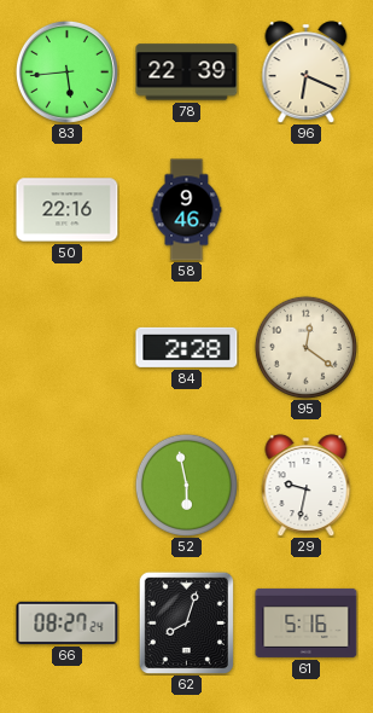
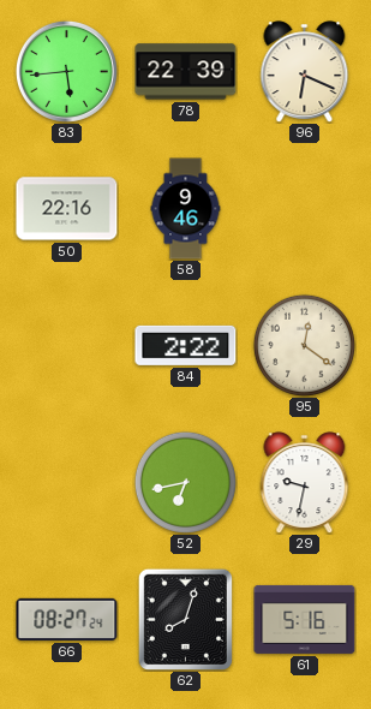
84: 2:28 -> 2:22 (186, 345)
52: 5:58 -> 6:43 (185, 482)
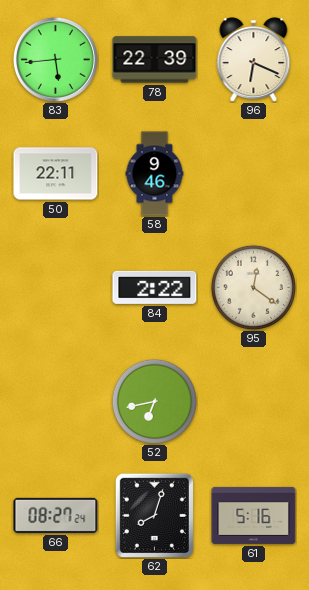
50: 22:16 -> 22:11 (56, 174)
29: 9:32 -> none (305, 482)
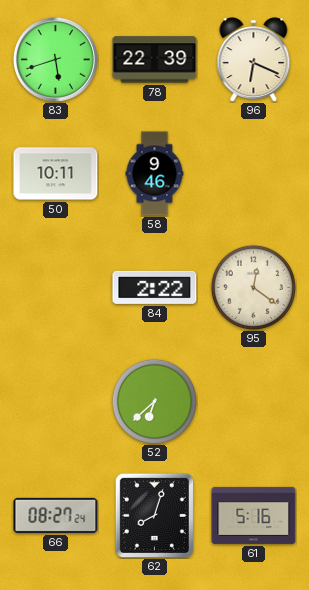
83: 5:44 -> 5:42 (55, 59)
50: 22:11 -> 10:11 (56, 174)
52: 6:43 -> 6:38 (154, 401)
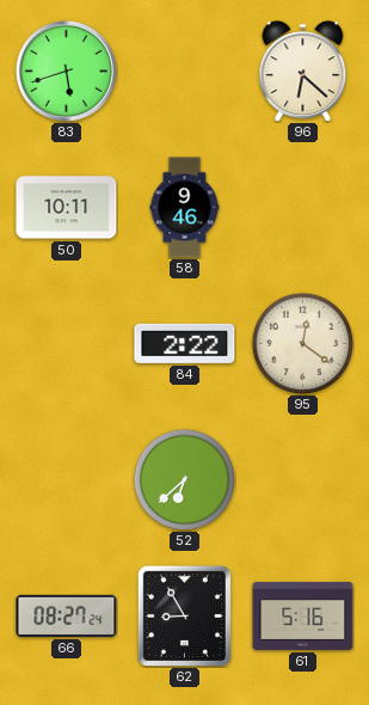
78: 22:39 -> none (155, 60)
96: 6:19 -> 6:22 (303, 70)
62: 8:03 -> 8:55 (184, 615)
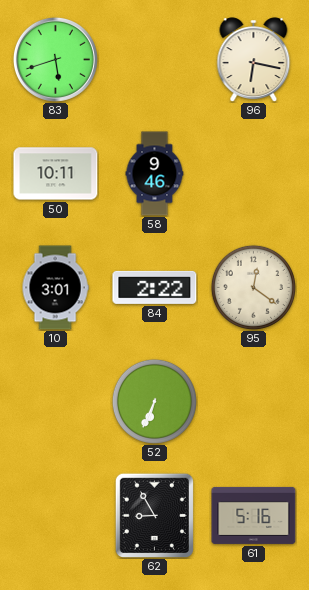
96: 6:22 -> 6:17 (254, 59)
10: none -> 3:01 (55, 288)
52: 6:38 -> 6:34 (154, 401)
66: 08:27 -> none (67, 615)
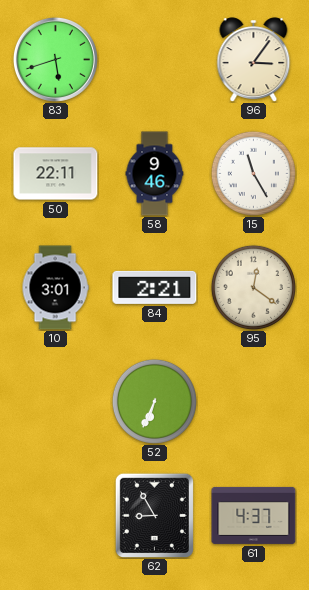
96: 6:17 -> 3:06 (254, 59)
50: 10:11 -> 22:11 (56, 174)
15: none -> 11:25 (253, 173)
84: 2:22 -> 2:21 (155, 287)
61: 5:16 -> 4:37 (254, 515)
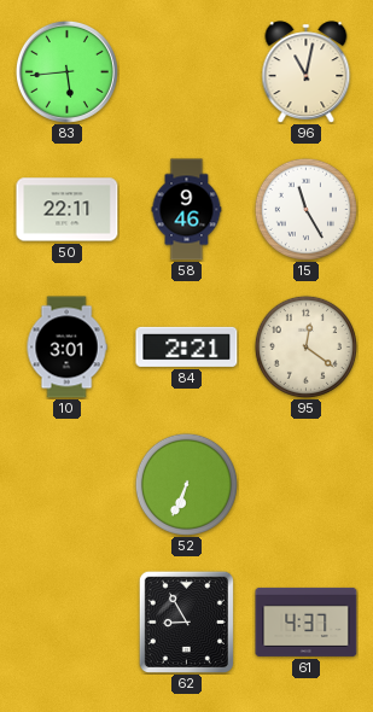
83: 5:42 -> 5:44 (66, 71)
96: 3:06 -> 11:02 (307, 71)
